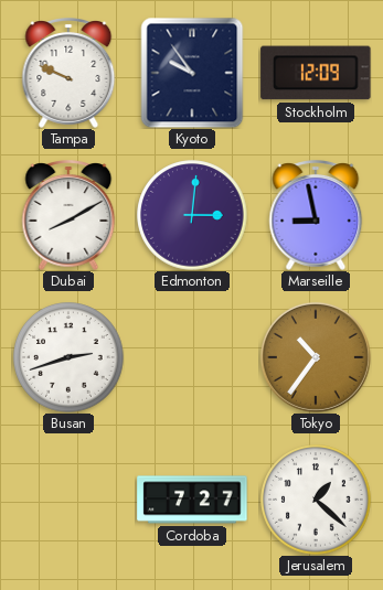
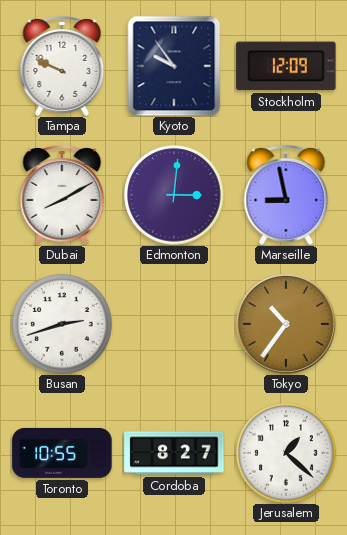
Toronto: none -> 10:55 (62, 453)
Cordoba: 7:27 -> 8:27 (174, 453)
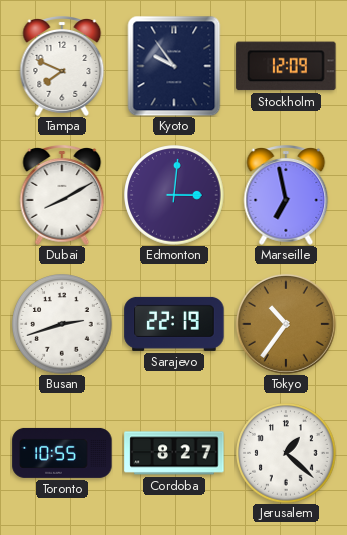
Tampa: 9:49 -> 7:49 (62, 67)
Marseille: 8:58 -> 6:58 (286, 196)
Sarajevo: none -> 22:19 (174, 324)
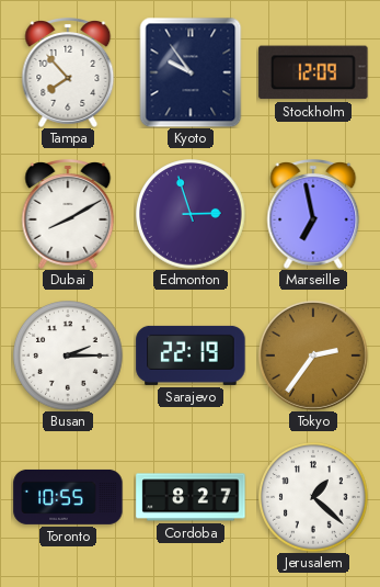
Tampa: 7:49 -> 7:53 (68, 74)
Edmonton: 3:01 -> 2:57 (191, 214)
Busan: 2:42 -> 2:15 (68, 355)
Tokyo: 10:36 -> 2:36 (313, 355)
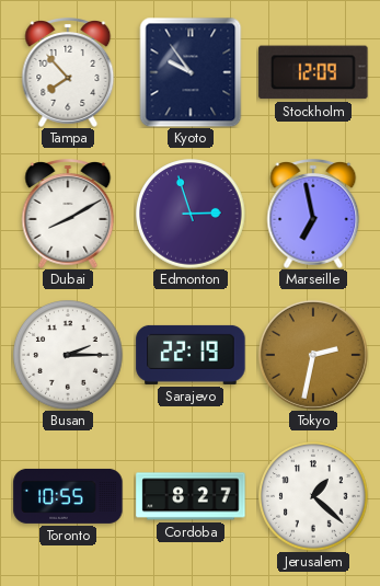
Tokyo: 2:36 -> 2:32 (313, 355)
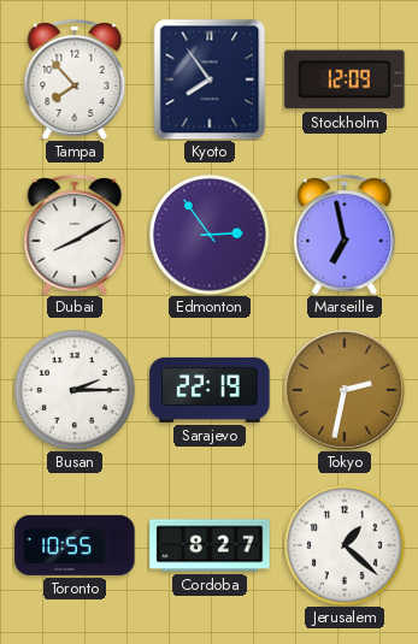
Kyoto: 9:54 -> 7:54 (210, 79)
Edmonton: 2:57 -> 2:54 (210, 235)
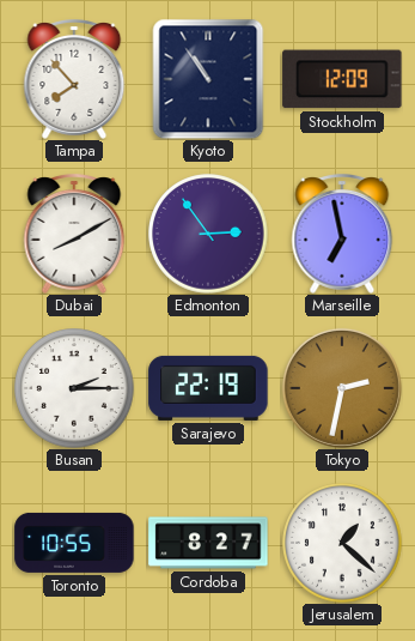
Kyoto: 7:54 -> 10:54 (208, 79)
